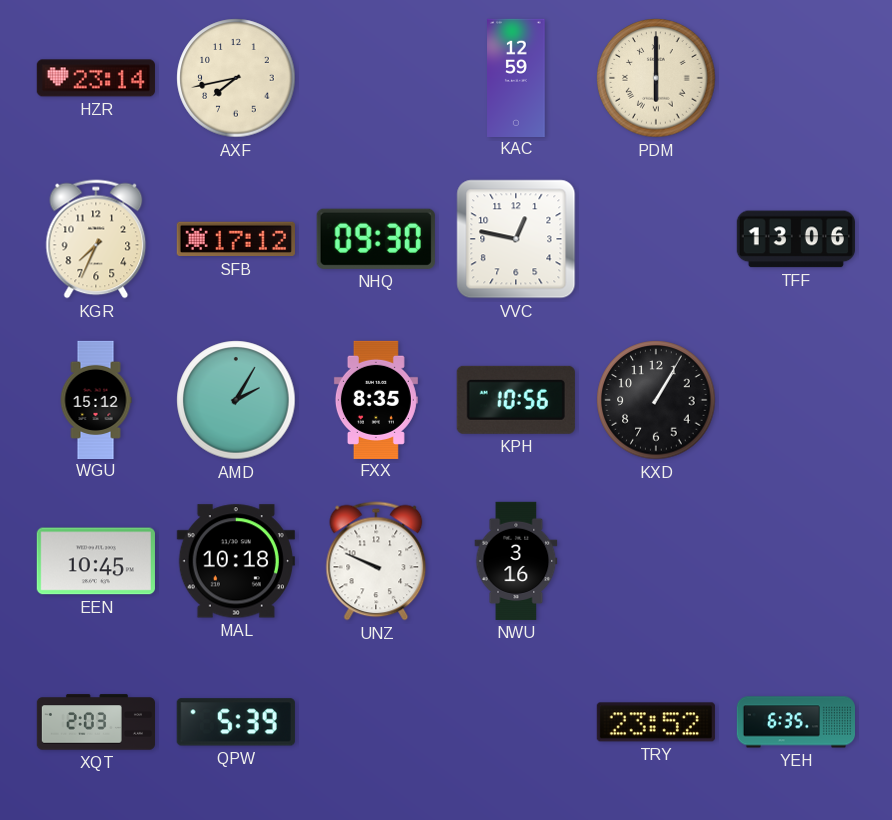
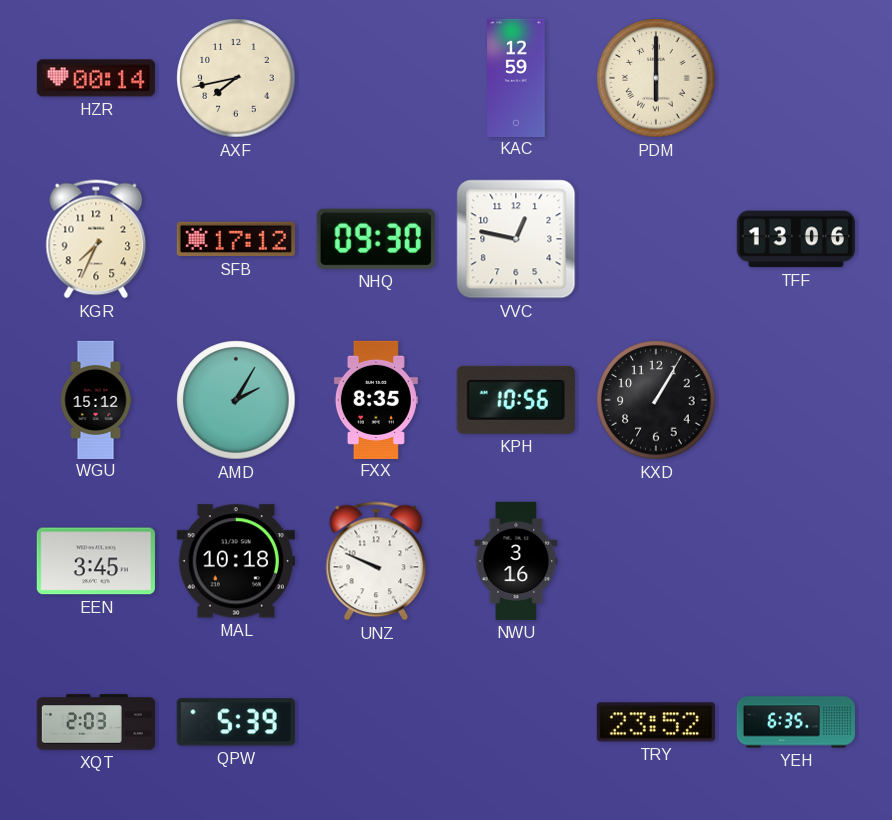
HZR: 23:14 -> 00:14 (96, 78)
EEN: 10:45 -> 3:45 (96, 561)
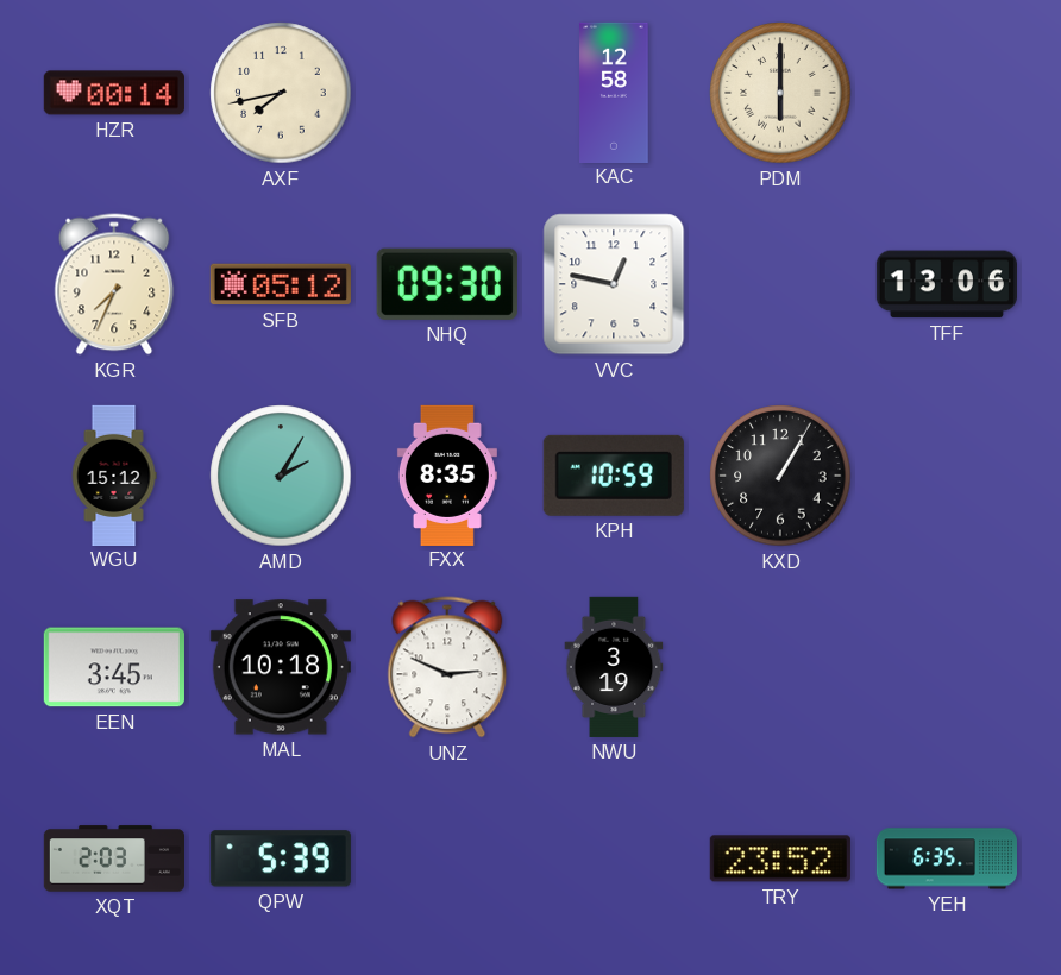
KAC: 12:59 -> 12:58 (614, 92)
SFB: 17:12 -> 05:12 (281, 284)
KPH: 10:56 -> 10:59 (614, 476)
UNZ: 9:49 -> 2:49 (447, 667)
NWU: 3:16 -> 3:19 (614, 667)
